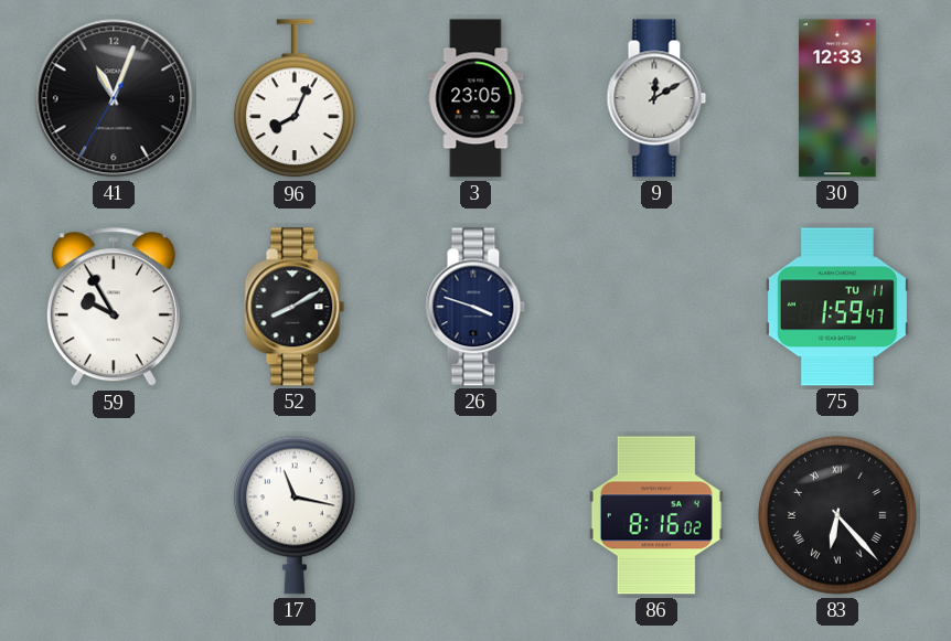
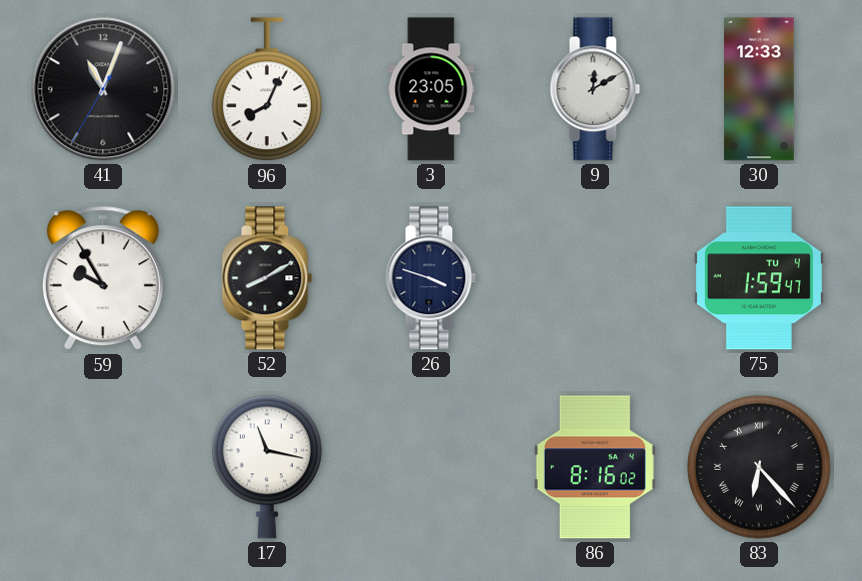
75 date: TU 11 -> TU 4 (759, 278)
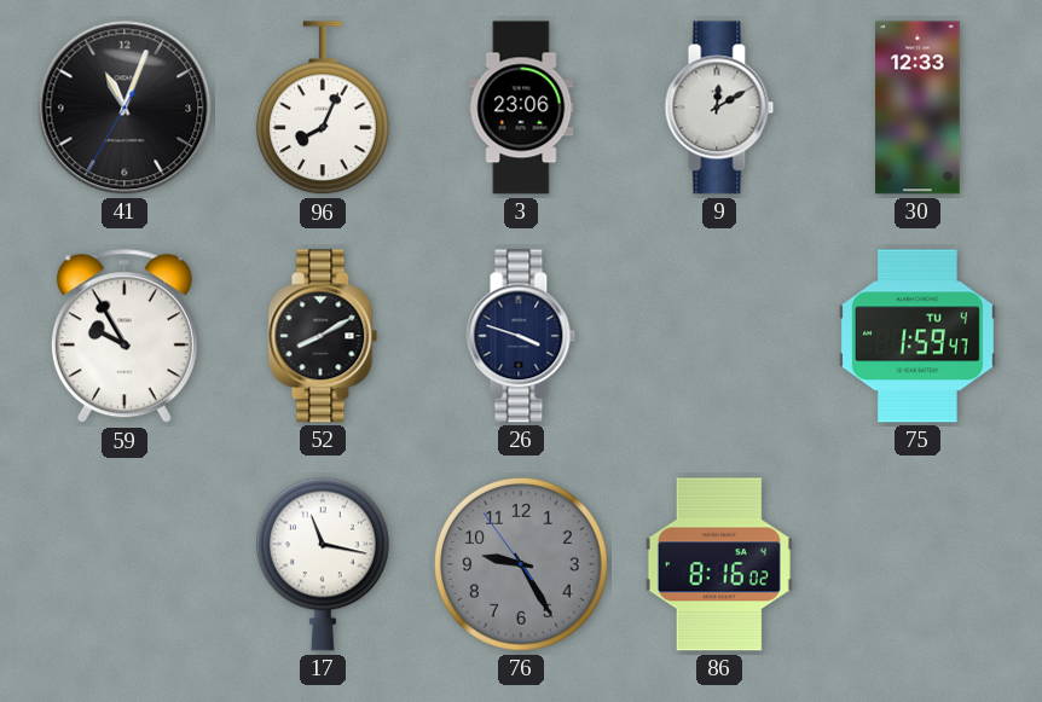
3: 23:05 -> 23:06 (521, 108)
76: none -> 9:24 (521, 564)
83: 6:23 -> none (759, 467)
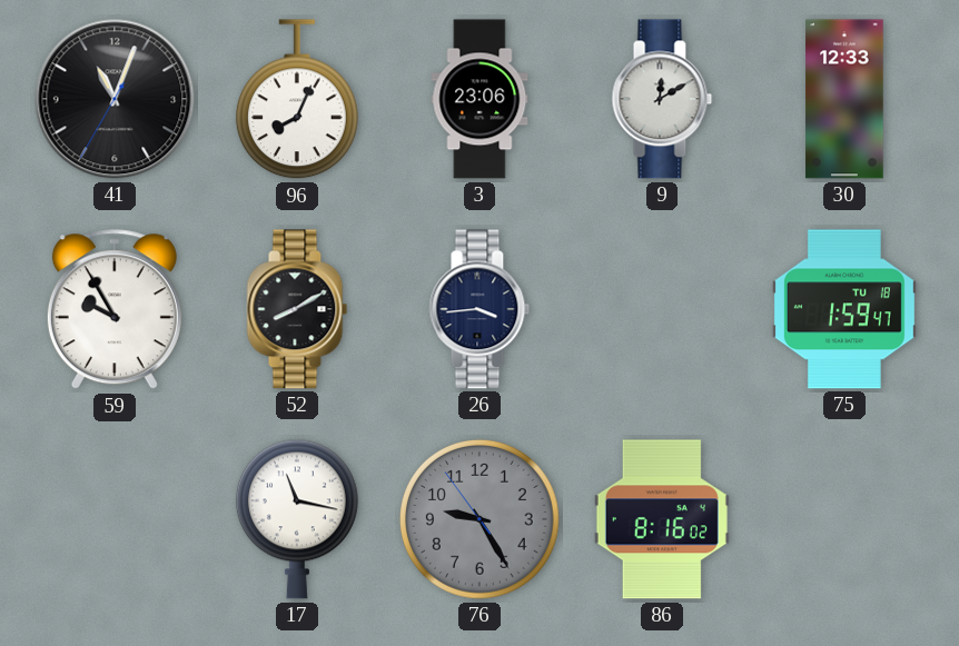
26: 3:48 -> 3:44 (480, 309)
75 date: TU 4 -> TU 18 (844, 309)
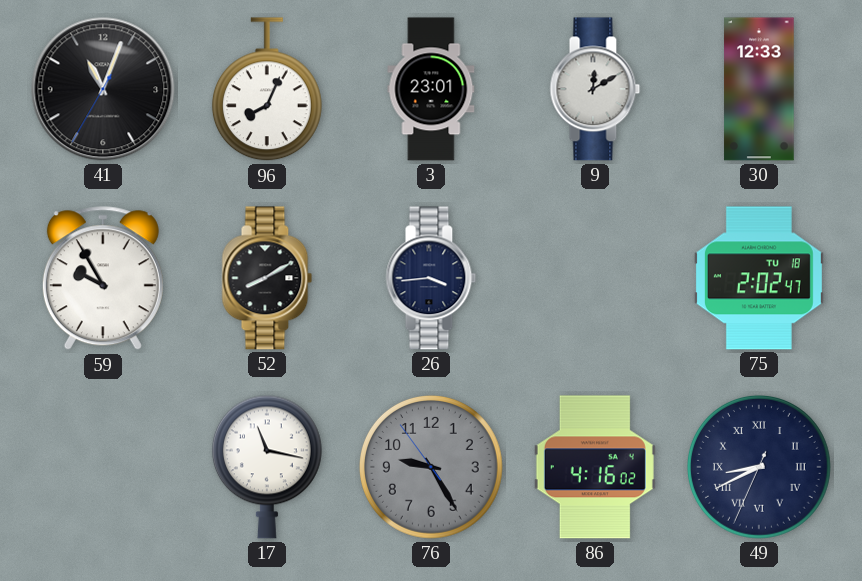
3: 23:06 -> 23:01 (431, 89)
75: 1:59 -> 2:02 (759, 278)
86: 8:16 -> 4:16 (595, 467)
49: none -> 8:40 (759, 467)
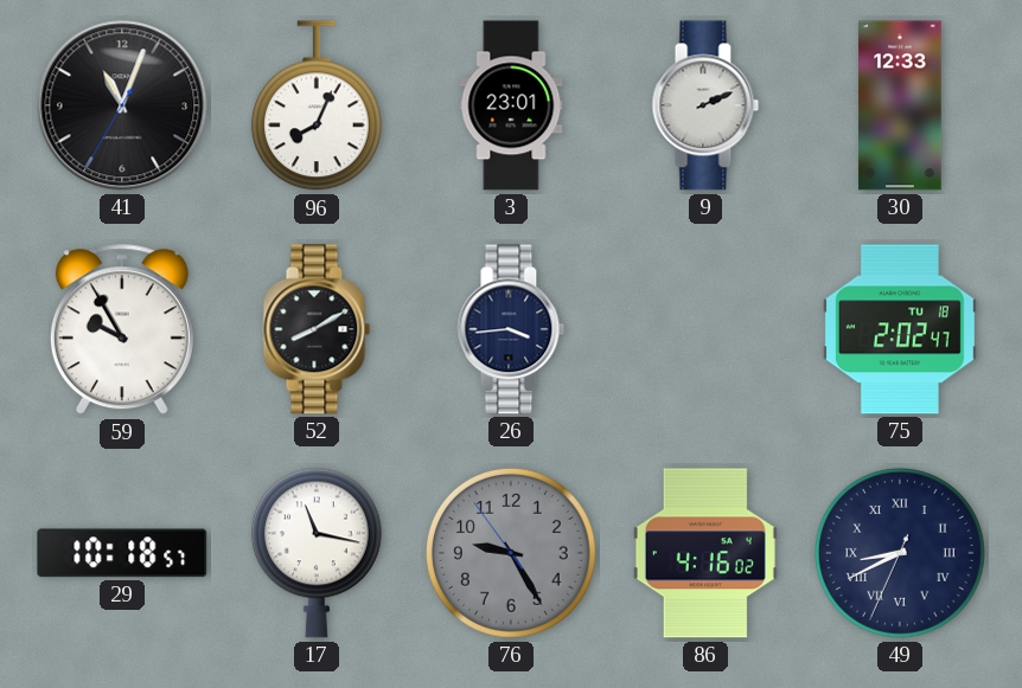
9: 12:10 -> 2:11 (705, 105)
29: none -> 10:18 (122, 553)
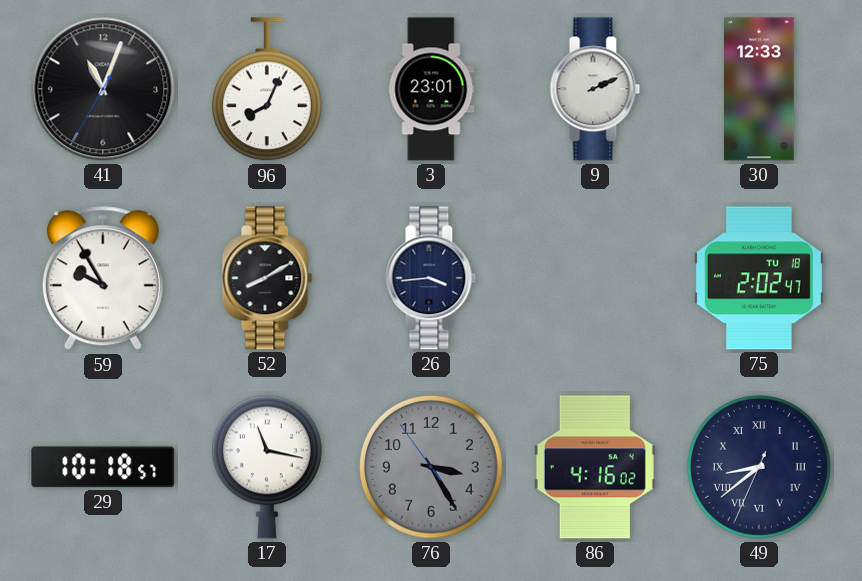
76: 9:24 -> 3:24 (431, 467)
49: 8:40 -> 8:38 (759, 467)
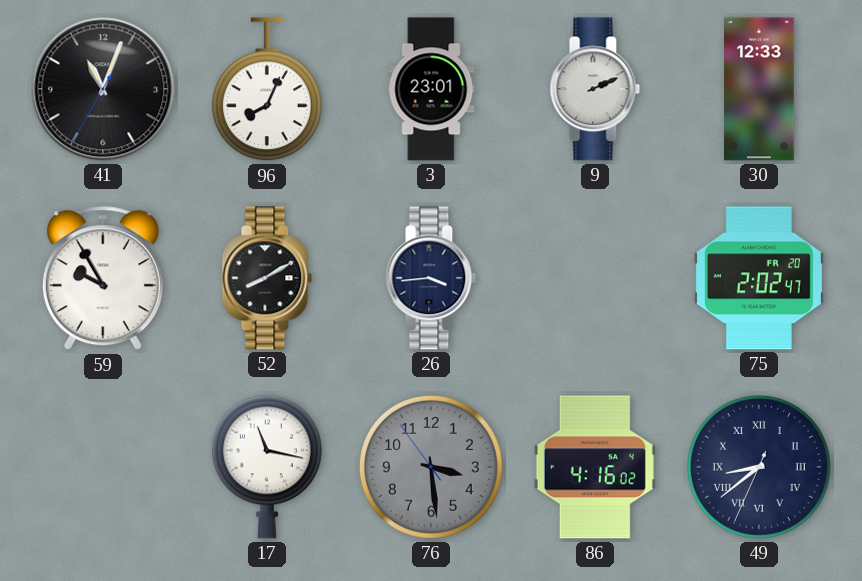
75 date: TU 18 -> FR 20 (759, 278)
29: 10:18 -> none (103, 467)
76: 3:24 -> 3:28 (431, 467)
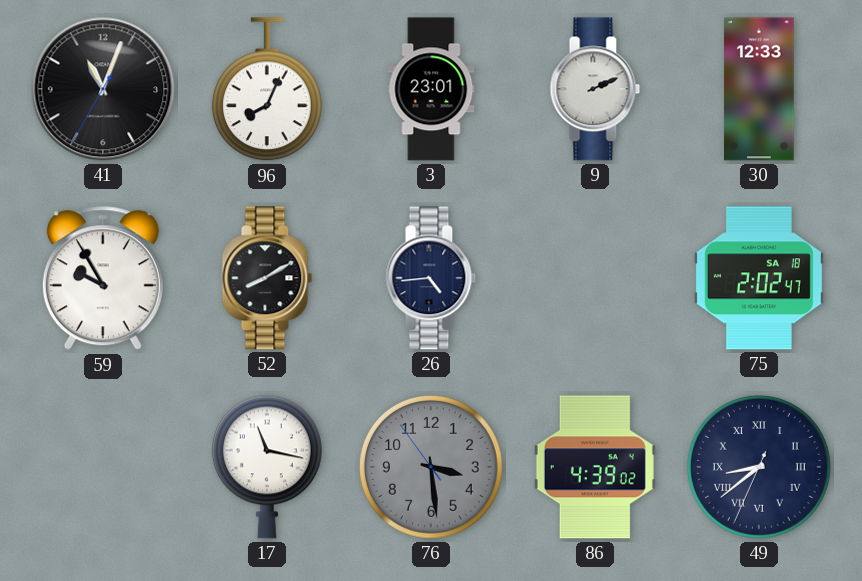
26: 3:44 -> 4:44 (431, 278)
75 date: FR 20 -> SA 18 (759, 278)
86: 4:16 -> 4:39 (595, 467)
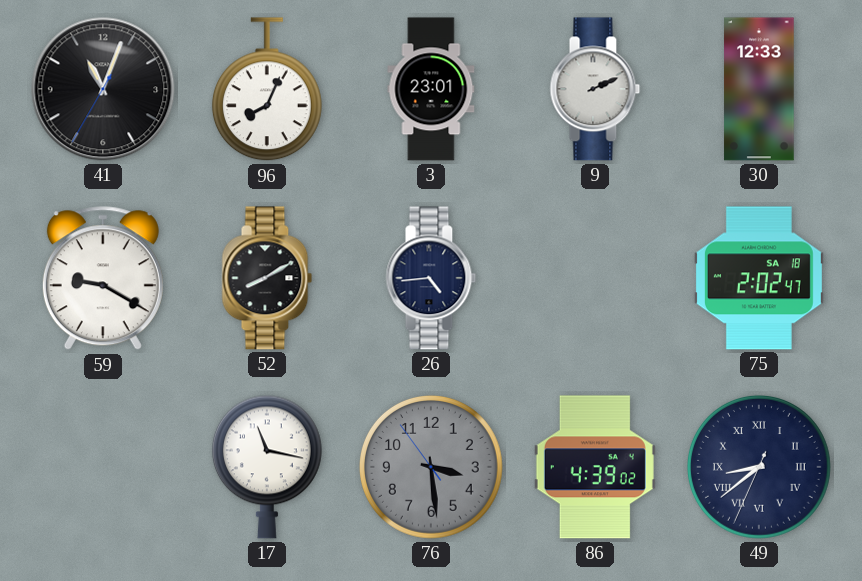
59: 9:55 -> 9:20 (103, 279)
